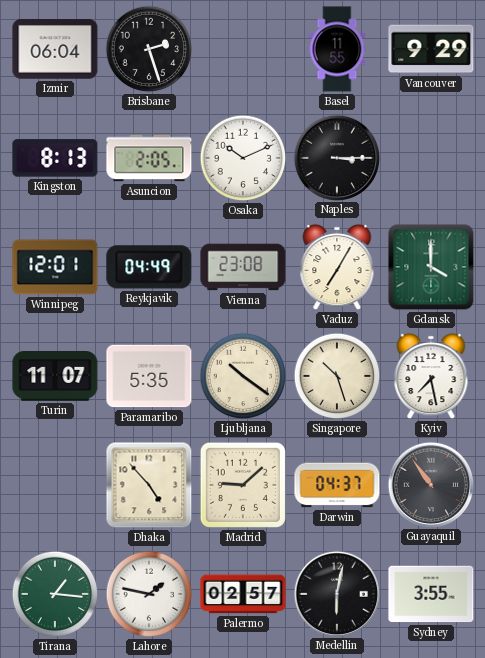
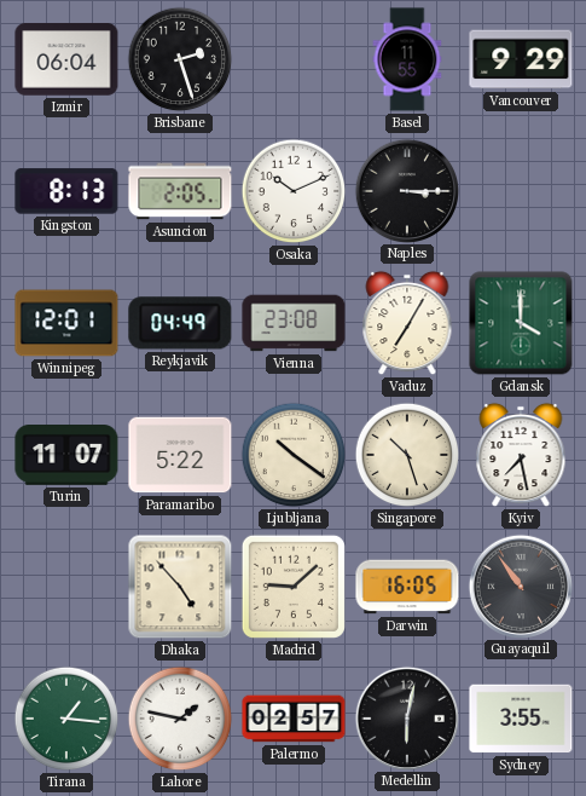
Paramaribo: 5:35 -> 5:22 (180, 455)
Darwin: 04:37 -> 16:05 (407, 587)
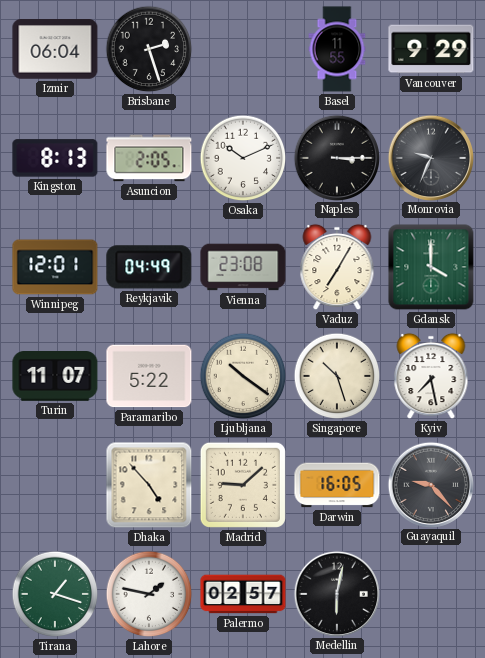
Monrovia: none -> 9:34 (430, 157)
Guayaquil: 10:54 -> 9:23 (430, 484)
Tirana: 1:16 -> 1:18 (55, 594)
Sydney: 3:55 -> none (521, 719)
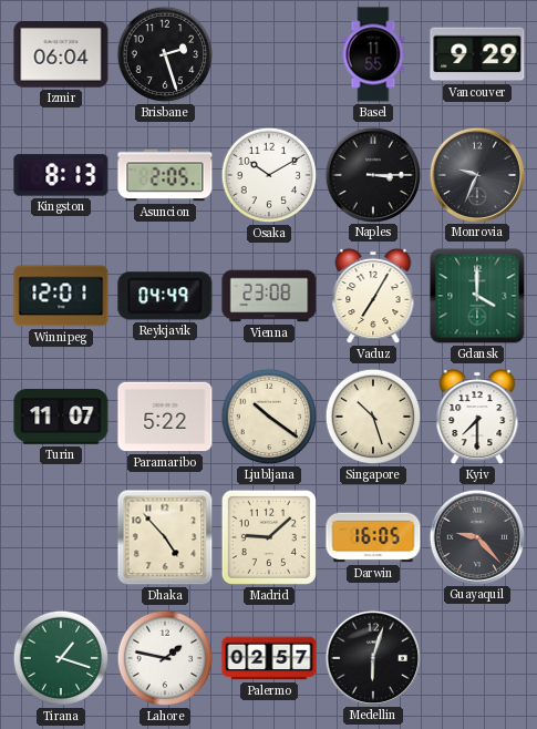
Osaka: 10:11 -> 10:10 (269, 175)
Kyiv: 7:28 -> 7:30 (477, 417)
Medellin: 6:02 -> 6:03 (372, 657)
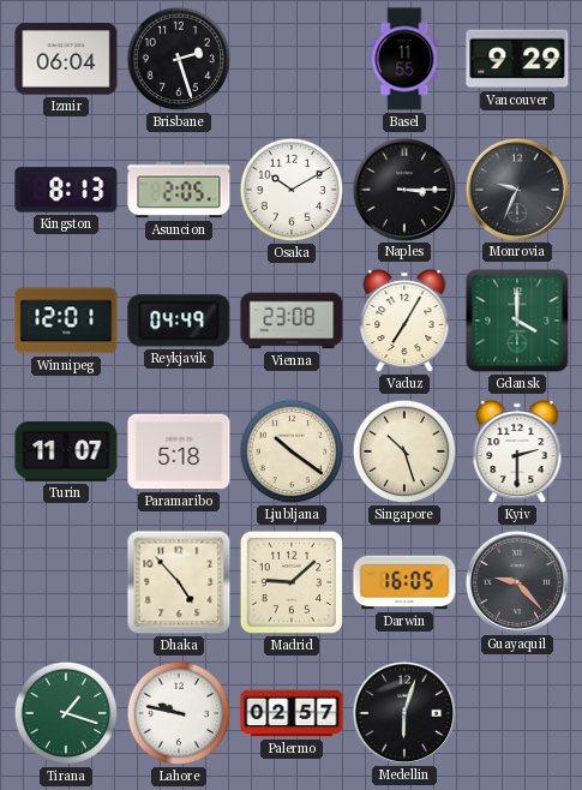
Paramaribo: 5:22 -> 5:18 (179, 451)
Kyiv: 7:30 -> 2:30 (517, 451)
Lahore: 1:47 -> 9:47 (179, 713)
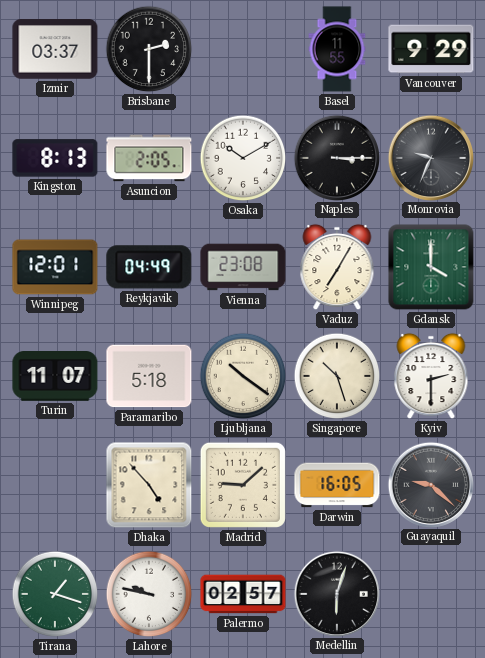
Izmir: 06:04 -> 03:37 (55, 49)
Brisbane: 2:27 -> 2:30 (149, 49)
Guayaquil: 9:23 -> 9:22 (430, 484)
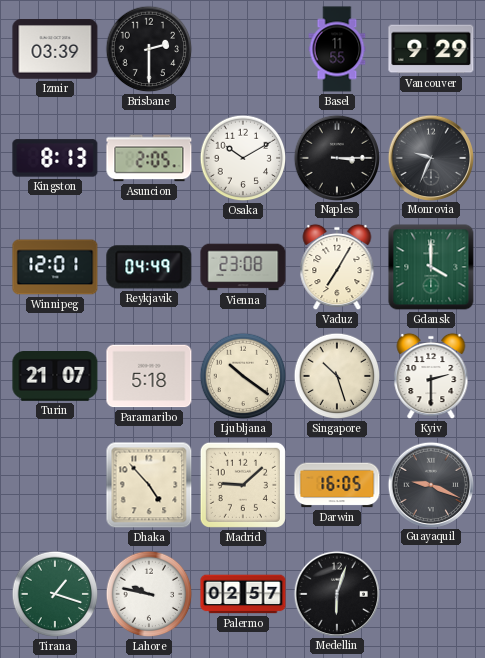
Izmir: 03:37 -> 03:39 (55, 49)
Turin: 11:07 -> 21:07 (55, 377)
Guayaquil: 9:22 -> 9:19 (430, 484)
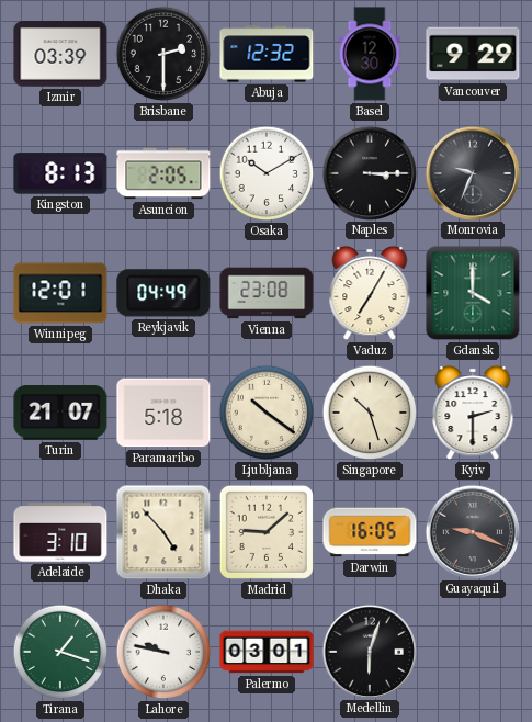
Abuja: none -> 12:32 (267, 54)
Basel: 11:55 -> 12:30 (370, 54)
Adelaide: none -> 3:10 (60, 532)
Palermo: 02:57 -> 03:01 (267, 652)
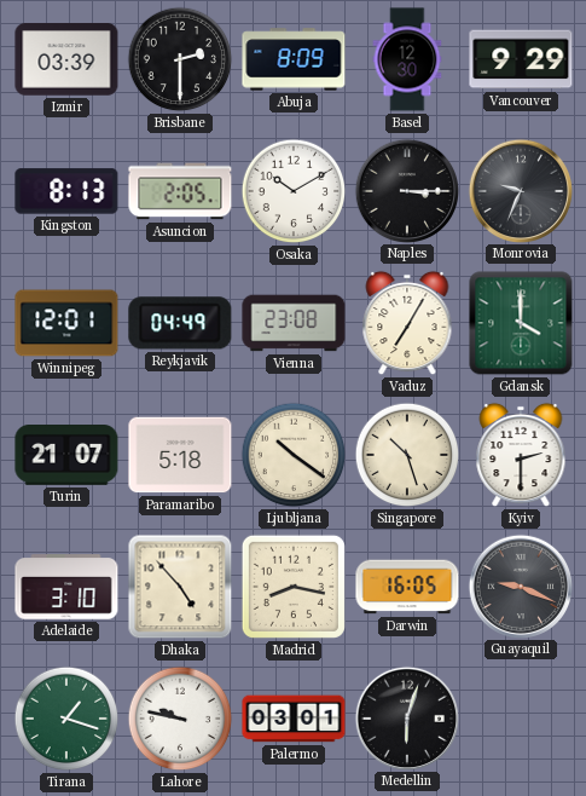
Abuja: 12:32 -> 8:09 (294, 59)
Madrid: 9:08 -> 8:17 (294, 587)
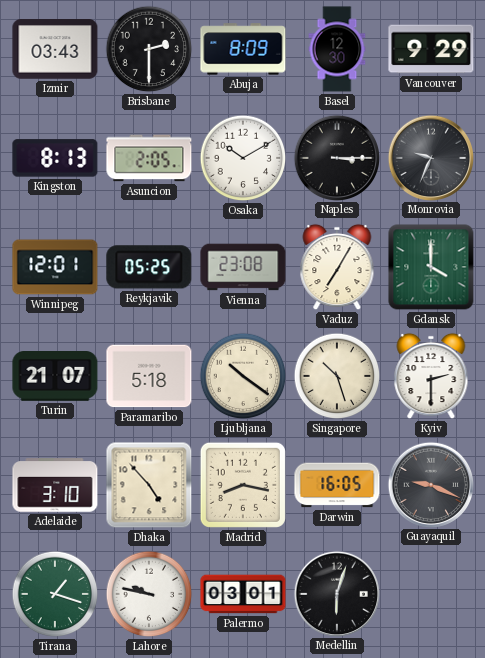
Izmir: 03:39 -> 03:43 (55, 49)
Reykjavik: 04:49 -> 05:25 (149, 267)
